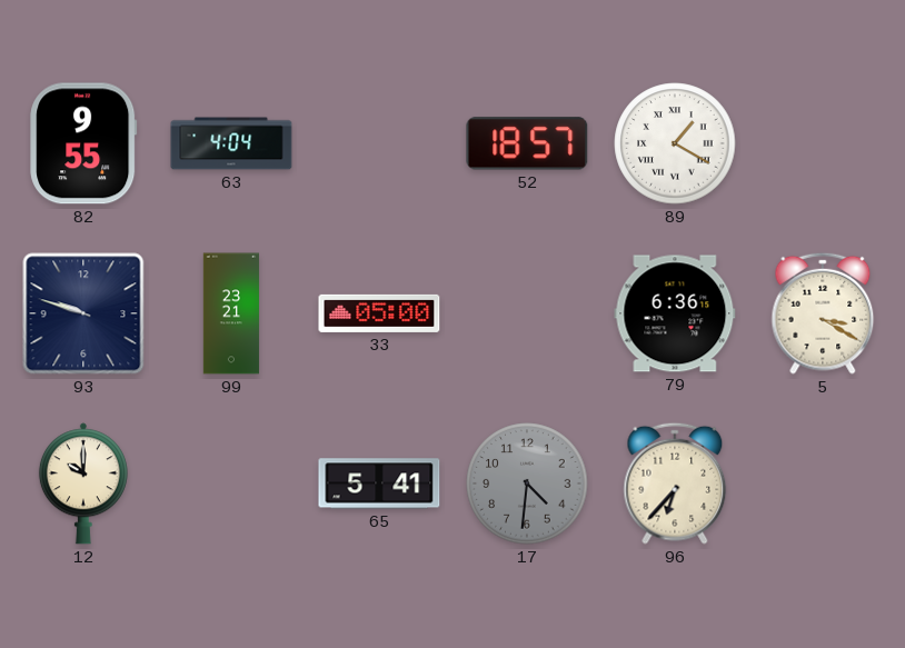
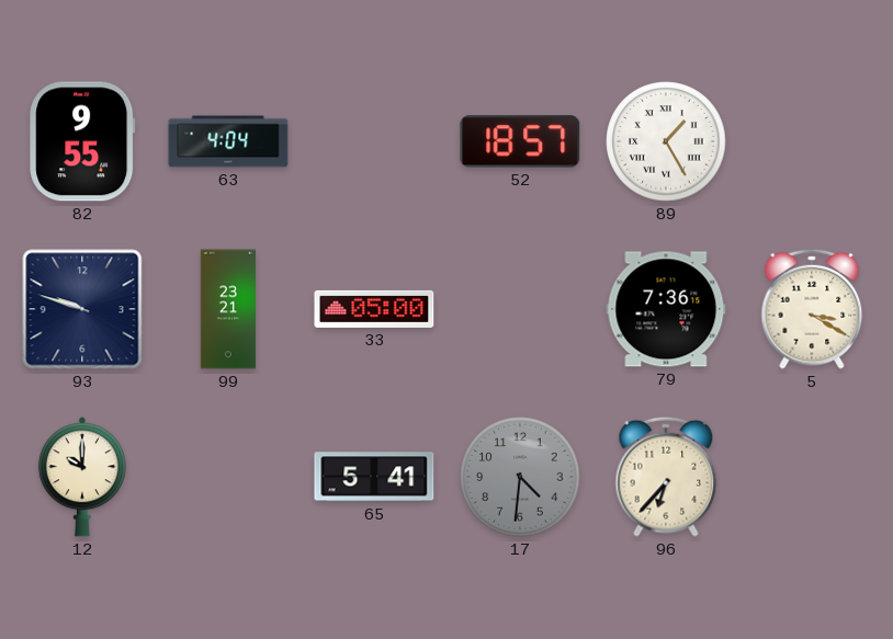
89: 1:20 -> 1:25 (666, 141)
79: 6:36 -> 7:36 (666, 309)
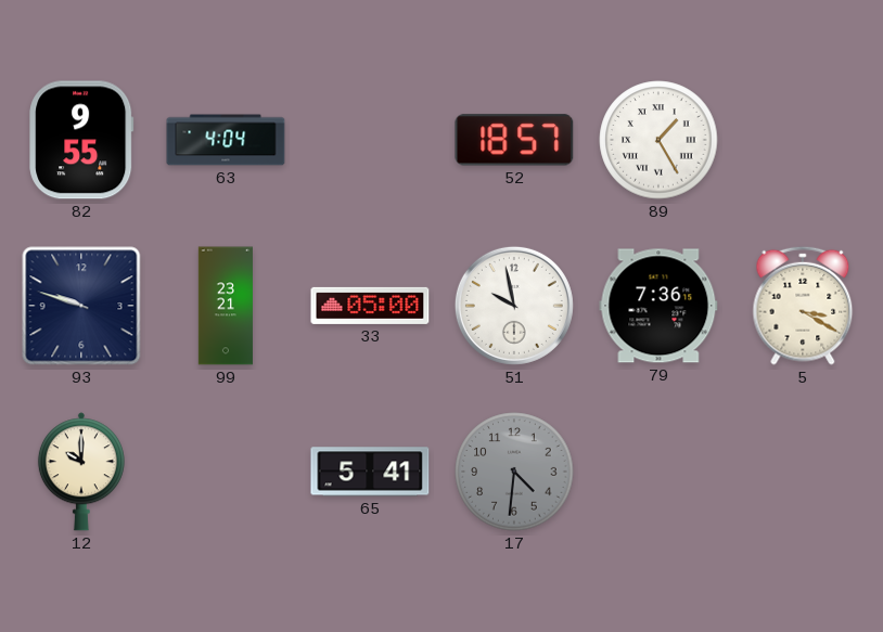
51: none -> 9:58 (514, 306)
96: 6:37 -> none (666, 477)
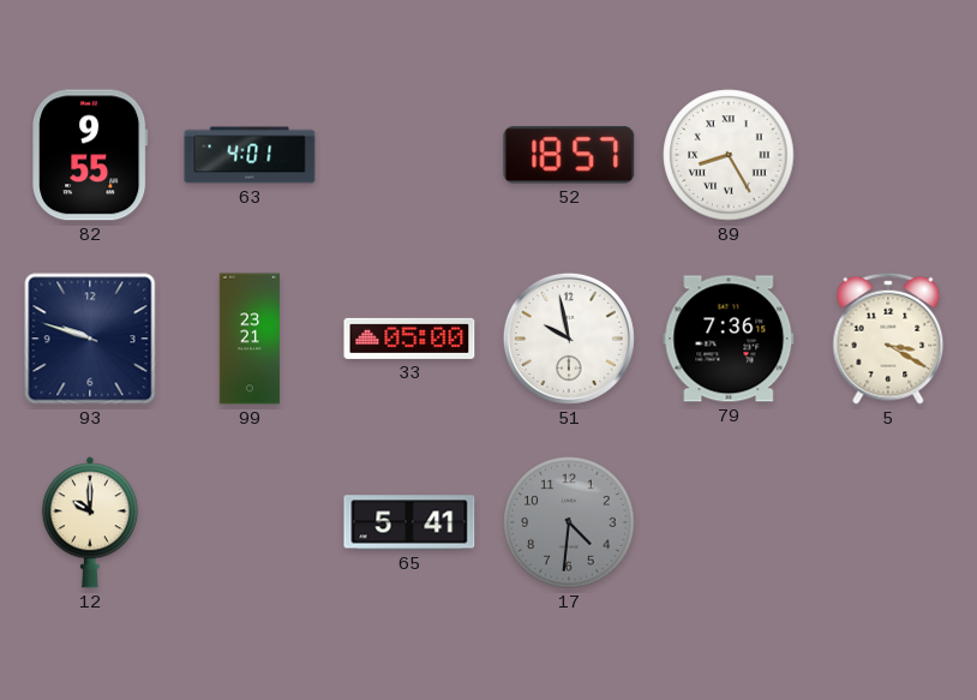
63: 4:04 -> 4:01 (250, 155)
89: 1:25 -> 8:25 (729, 155)
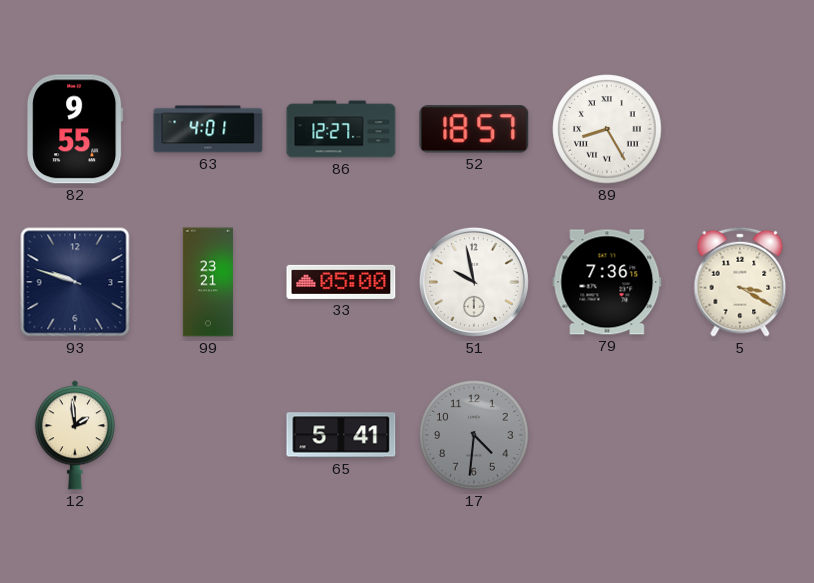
86: none -> 12:27 (341, 129)
12: 10:00 -> 1:59 (75, 435)
